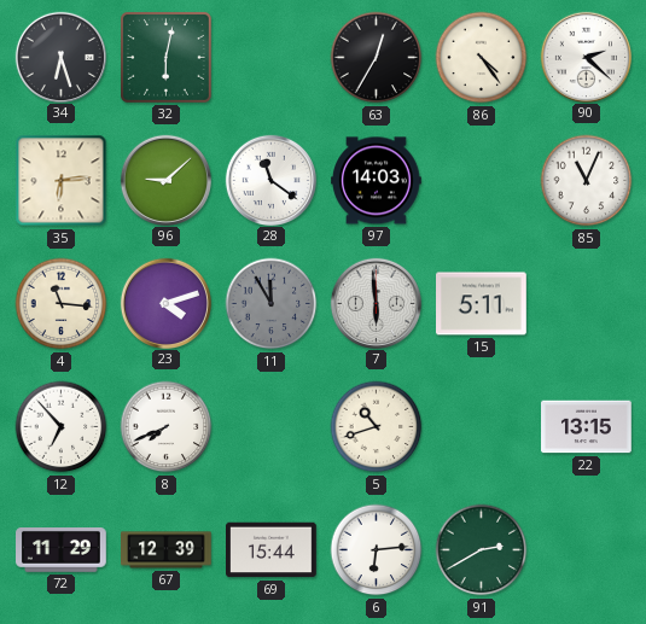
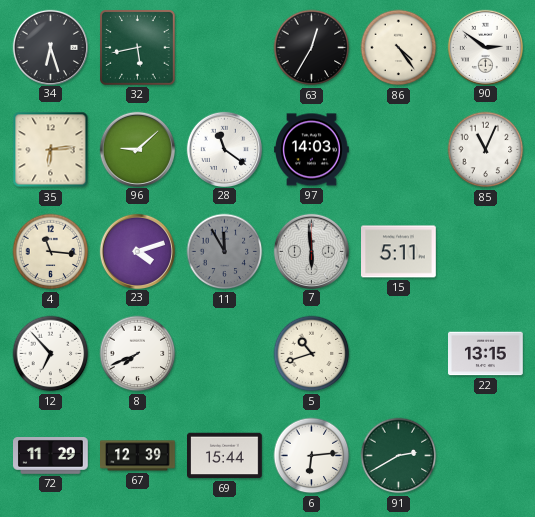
32: 6:02 -> 5:43 (137, 47)
90: 2:22 -> 2:51 (485, 47)
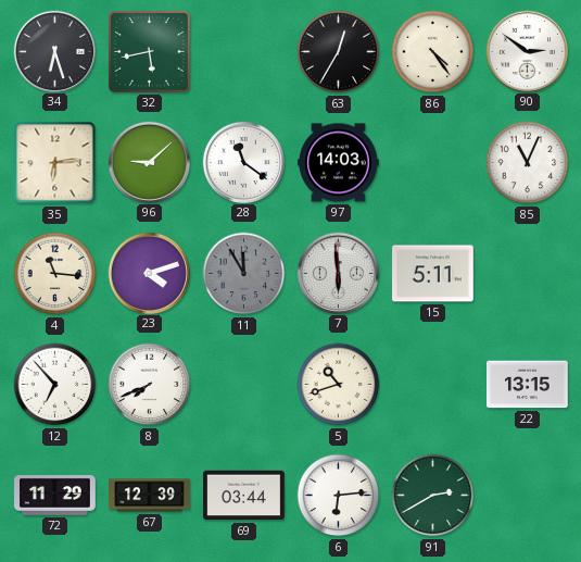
69: 15:44 -> 03:44 (244, 496)
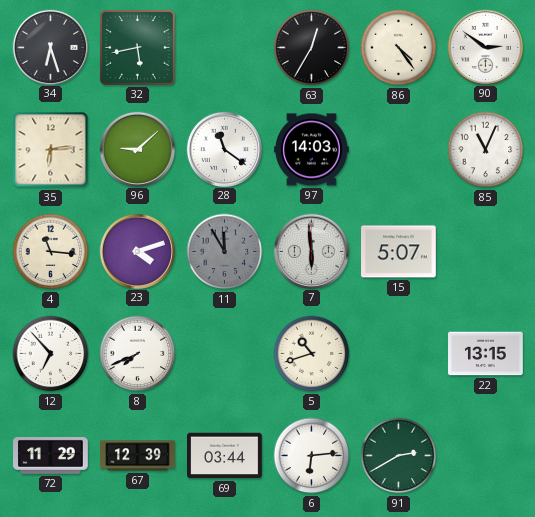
15: 5:11 -> 5:07 (399, 252)
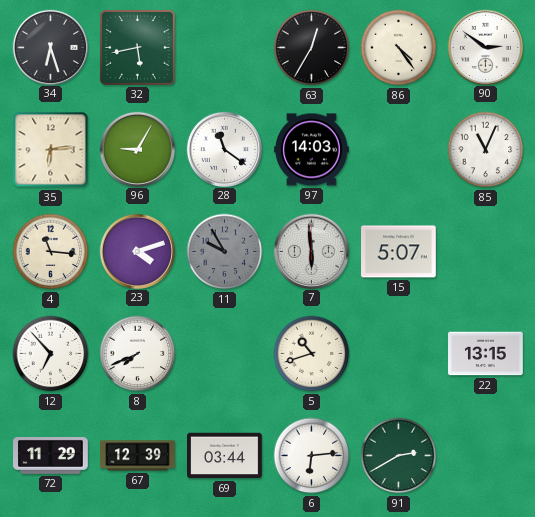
96: 9:08 -> 9:05 (137, 149)
11: 11:55 -> 9:55 (225, 252)
